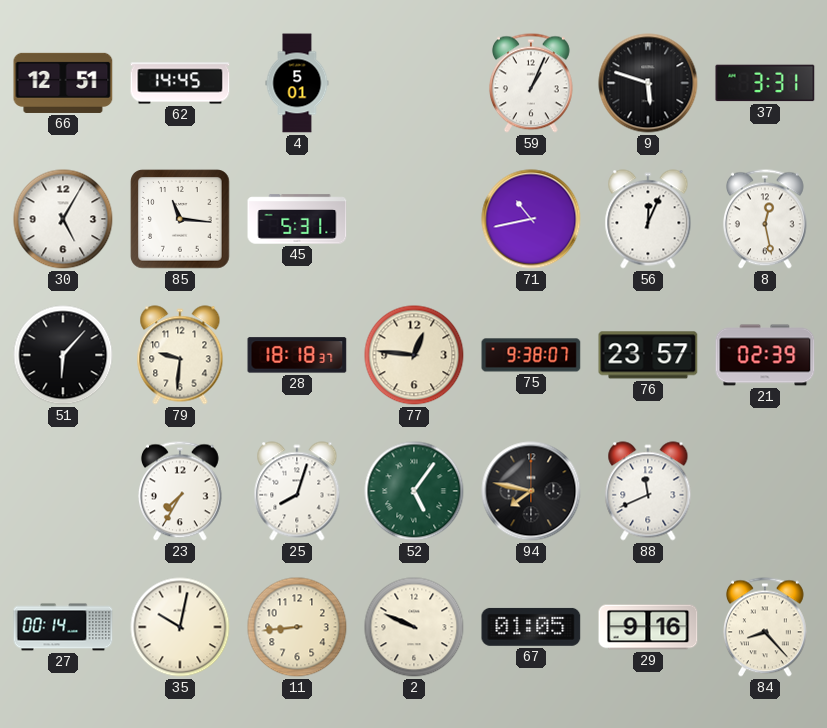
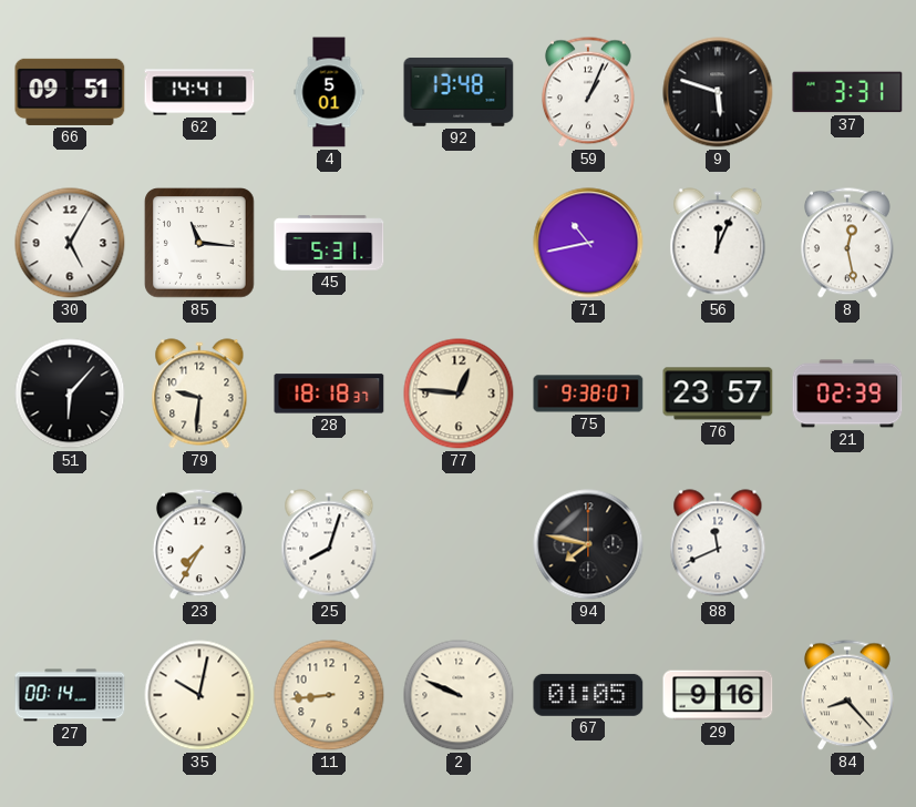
66: 12:51 -> 09:51 (70, 92)
62: 14:45 -> 14:41 (199, 92)
92: none -> 13:48 (459, 92)
52: 5:06 -> none (414, 491)
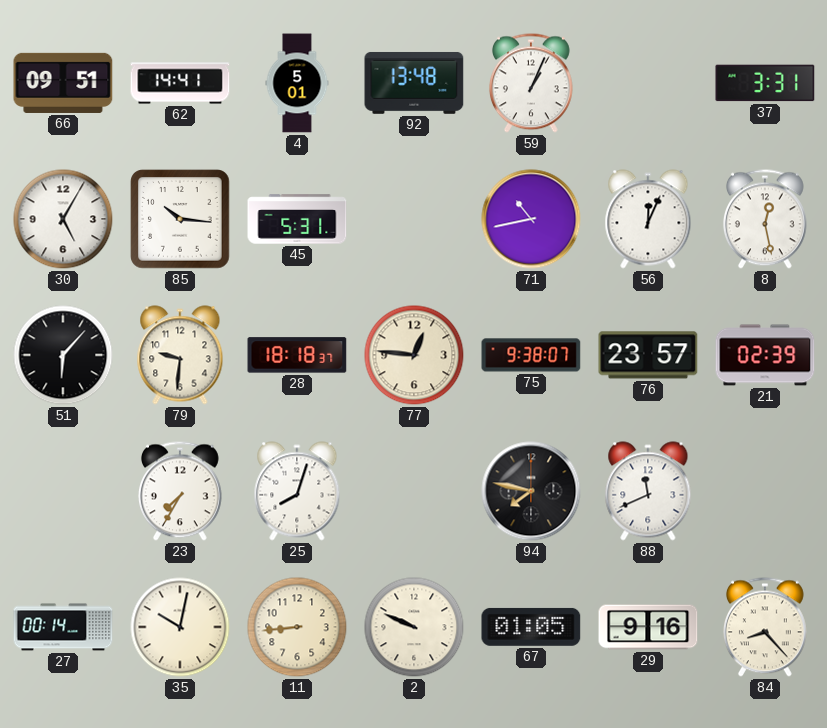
9: 5:48 -> none (718, 92)
85: 11:16 -> 10:16 (180, 219)
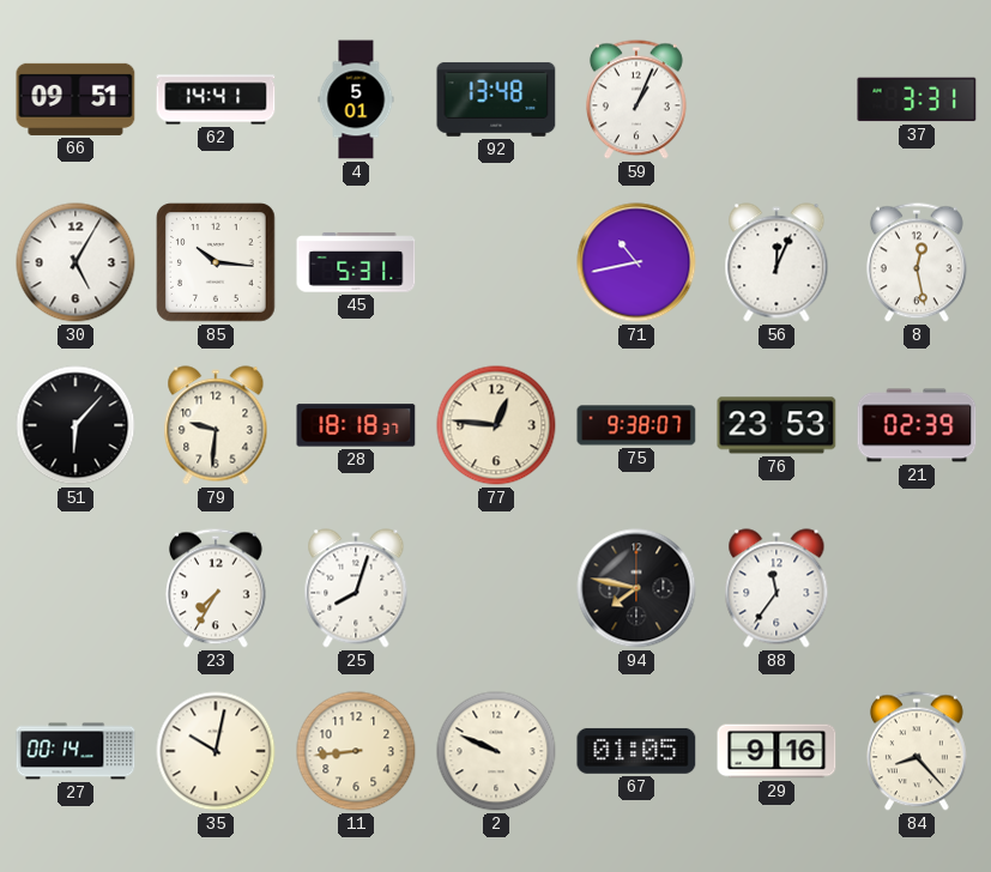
76: 23:57 -> 23:53 (777, 425)
88: 11:41 -> 11:36 (777, 588)
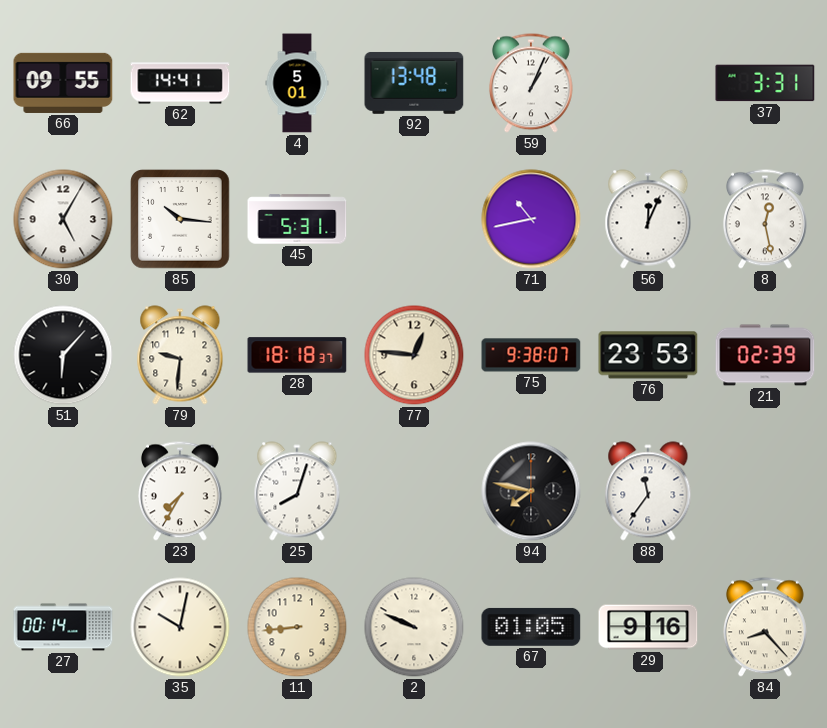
66: 09:51 -> 09:55 (63, 83)
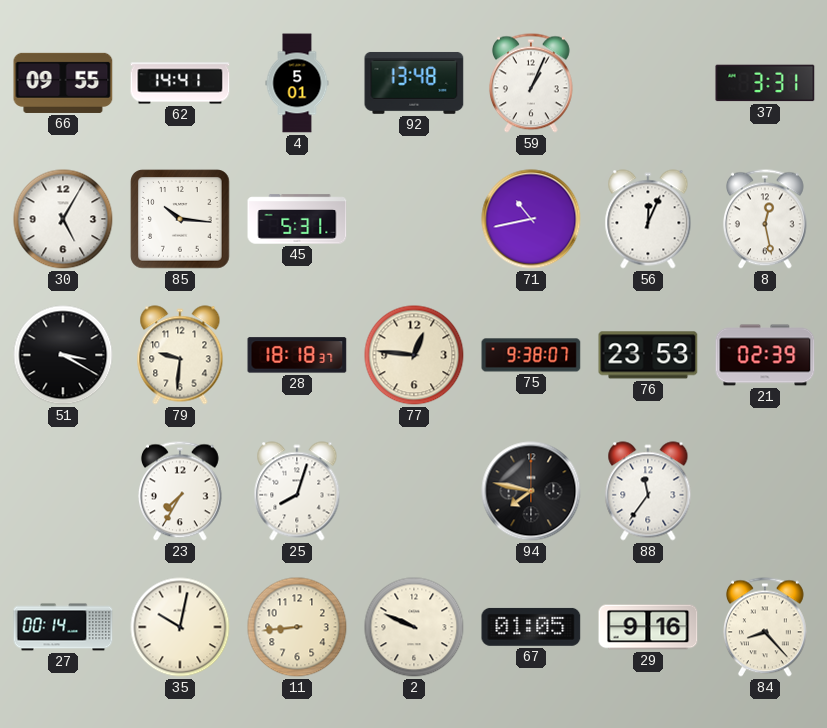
51: 6:07 -> 3:20 (63, 355)
